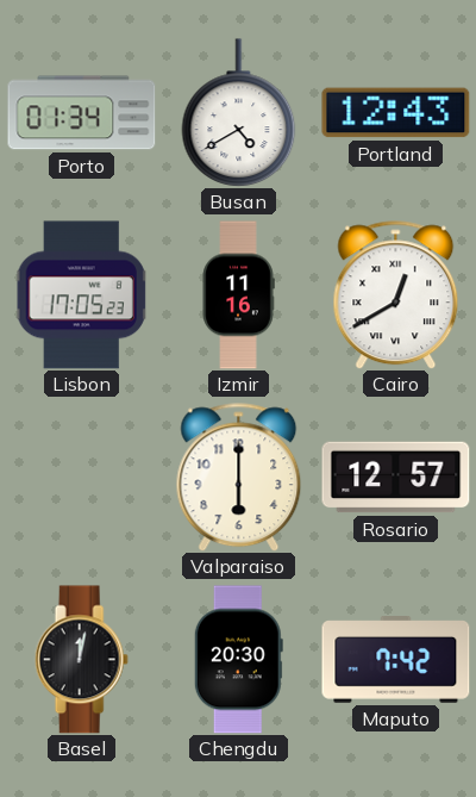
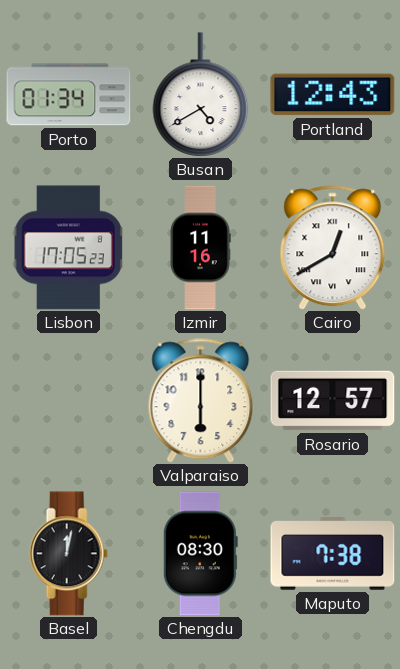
Chengdu: 20:30 -> 08:30 (200, 554)
Maputo: 7:42 -> 7:38 (333, 554)
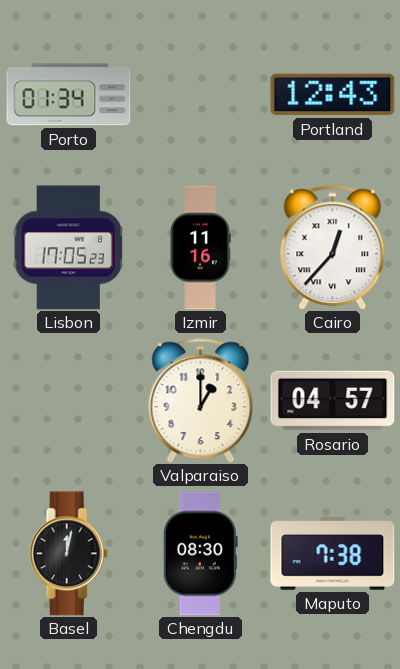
Busan: 4:40 -> none (201, 94)
Cairo: 12:40 -> 12:37 (333, 248)
Valparaiso: 6:00 -> 1:00 (201, 401)
Rosario: 12:57 -> 04:57 (333, 401)
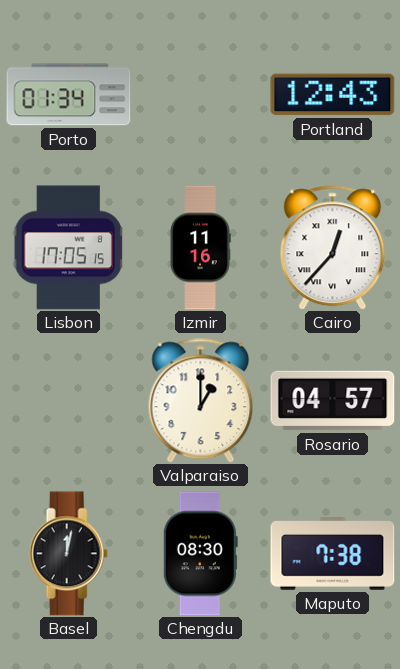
Lisbon: 17:05:23 -> 17:05:15 (69, 248)
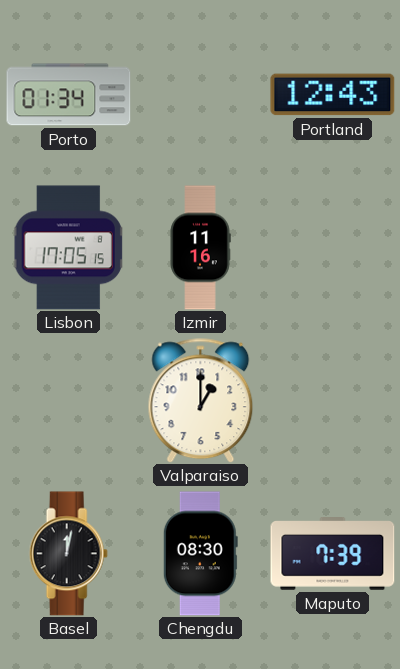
Cairo: 12:37 -> none (333, 248)
Rosario: 04:57 -> none (333, 401)
Maputo: 7:38 -> 7:39 (333, 554)
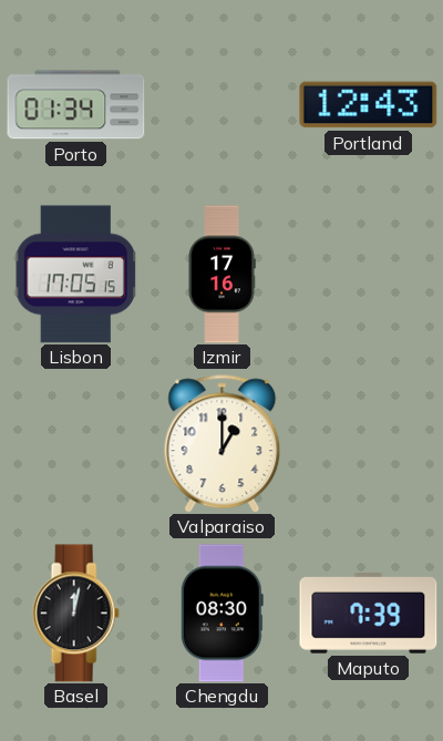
Izmir: 11:16 -> 17:16 (221, 275)
